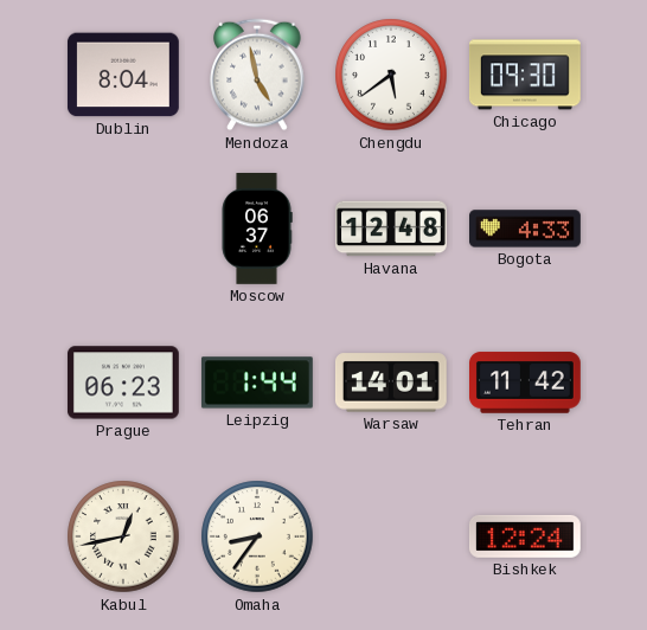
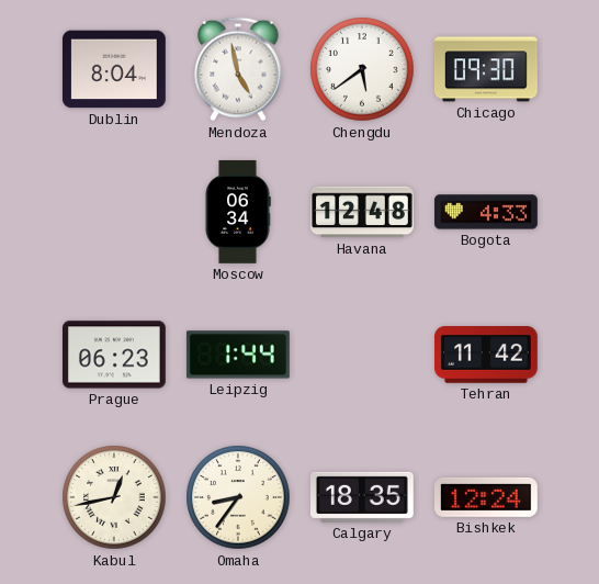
Moscow: 06:37 -> 06:34 (238, 213)
Warsaw: 14:01 -> none (391, 382)
Calgary: none -> 18:35 (362, 497)
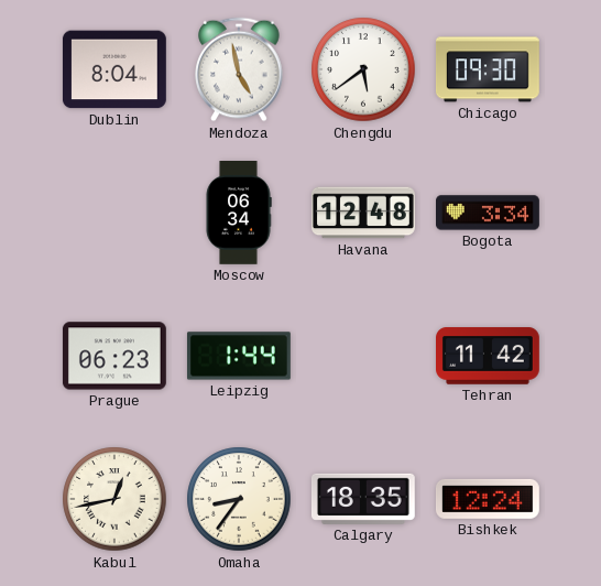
Bogota: 4:33 -> 3:34 (489, 213)
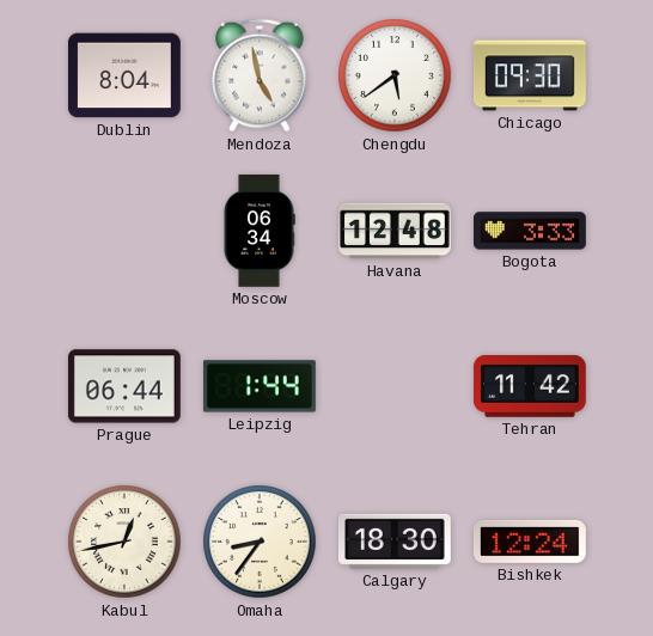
Bogota: 3:34 -> 3:33 (531, 231)
Prague: 06:23 -> 06:44 (124, 386)
Calgary: 18:35 -> 18:30 (395, 542)
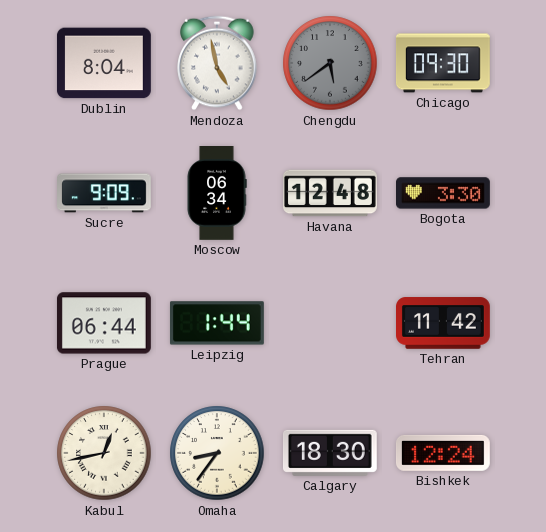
Chengdu dial: white -> grey (330, 63)
Sucre: none -> 9:09 (105, 193)
Bogota: 3:33 -> 3:30 (444, 193)
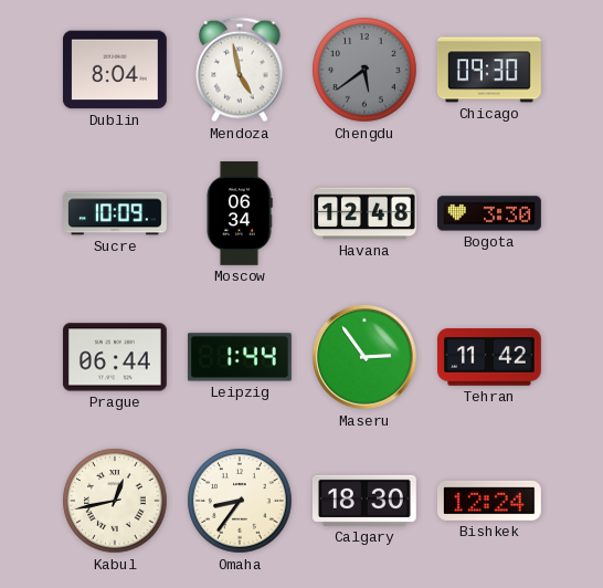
Sucre: 9:09 -> 10:09 (116, 213)
Maseru: none -> 2:54 (366, 358)
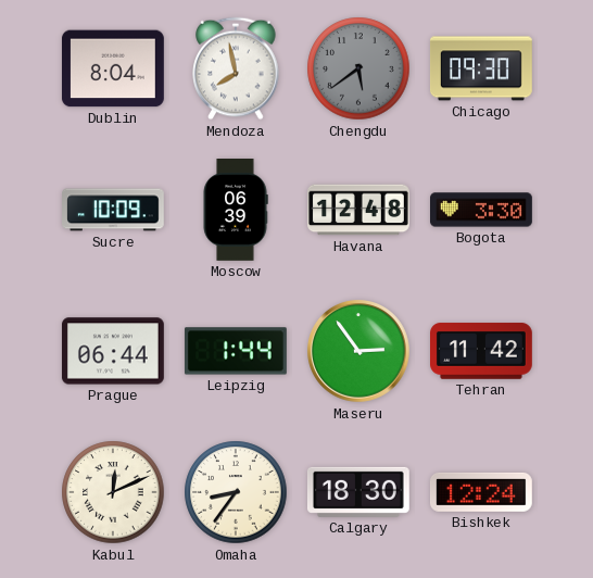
Mendoza: 4:58 -> 7:58 (236, 68)
Moscow: 06:34 -> 06:39 (236, 211)
Kabul: 12:43 -> 12:11 (113, 492)
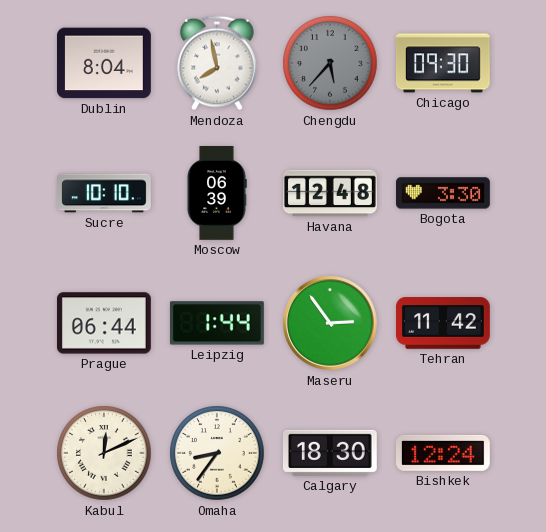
Chengdu: 5:39 -> 5:37 (330, 63)
Sucre: 10:09 -> 10:10 (105, 193)
